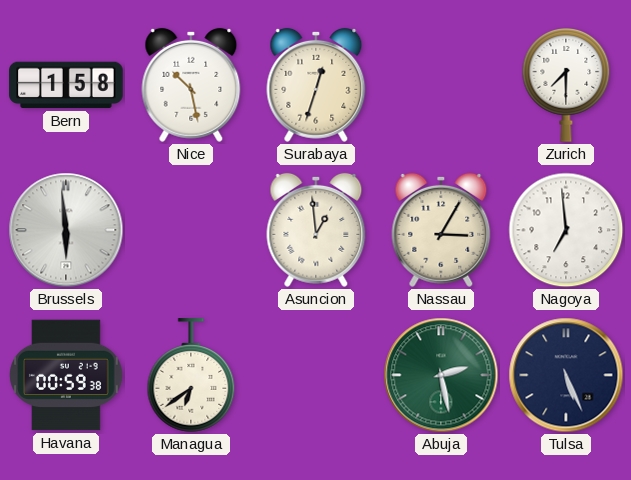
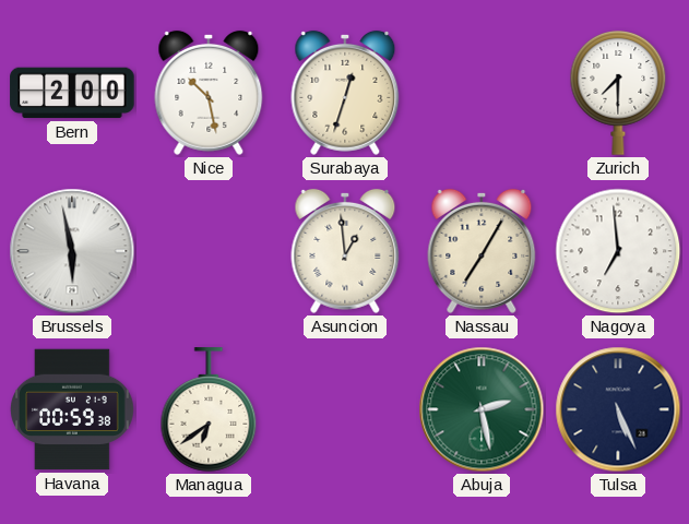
Bern: 1:58 -> 2:00 (72, 93)
Brussels: 5:59 -> 5:58 (72, 251)
Nassau: 3:05 -> 7:05 (482, 251)
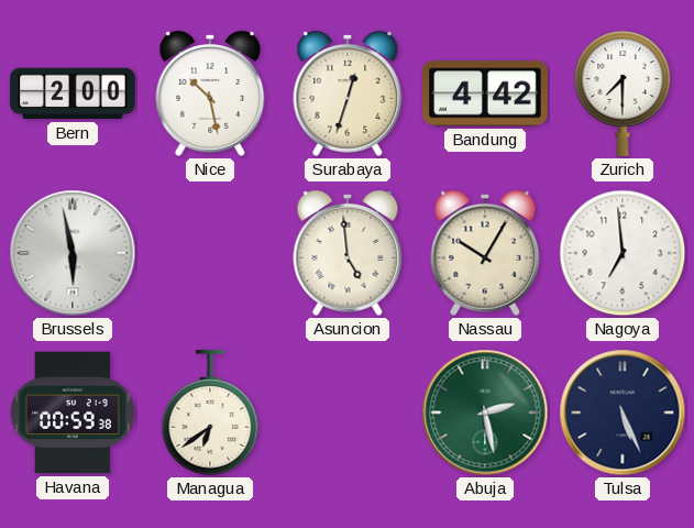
Bandung: none -> 4:42 (485, 94)
Asuncion: 12:59 -> 4:59 (348, 253)
Nassau: 7:05 -> 10:05 (485, 253)
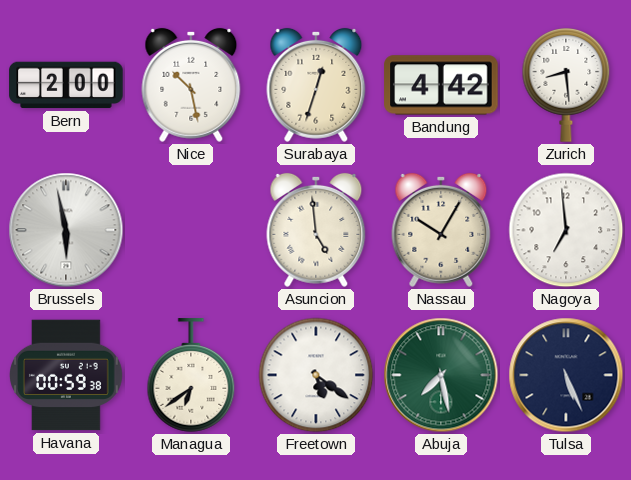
Zurich: 7:30 -> 8:29 (566, 86)
Freetown: none -> 5:21 (316, 375)
Abuja: 2:28 -> 7:28 (441, 375)
